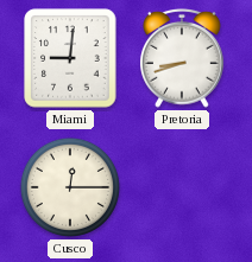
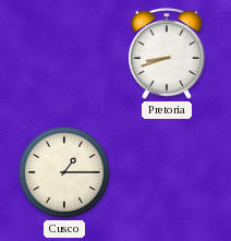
Miami: 9:01 -> none (70, 58)
Cusco: 12:15 -> 1:15 (64, 172)
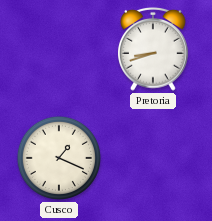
Cusco: 1:15 -> 1:19 (59, 158)
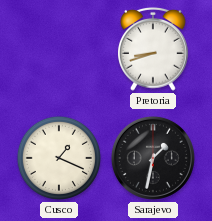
Sarajevo: none -> 1:32 (153, 158)
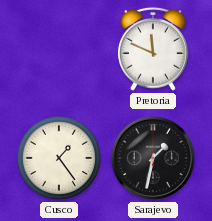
Pretoria: 8:42 -> 11:49 (154, 49)
Cusco: 1:19 -> 1:24 (59, 158)
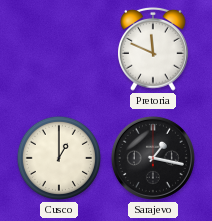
Cusco: 1:24 -> 1:00 (59, 158)
Sarajevo: 1:32 -> 1:17 (153, 158)
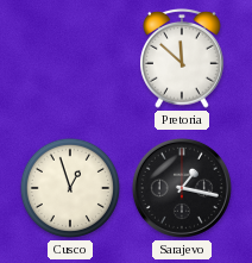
Pretoria: 11:49 -> 11:52 (183, 58)
Cusco: 1:00 -> 12:57 (70, 188)
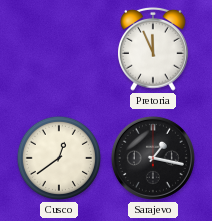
Pretoria: 11:52 -> 11:56 (154, 49)
Cusco: 12:57 -> 12:39 (59, 158)
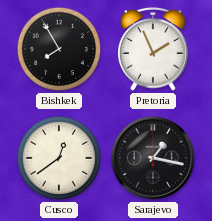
Bishkek: none -> 7:55 (59, 49)
Pretoria: 11:56 -> 1:56 (154, 49)
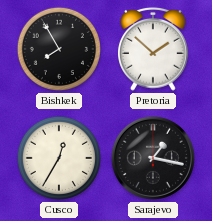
Pretoria: 1:56 -> 1:52 (154, 49)
Cusco: 12:39 -> 12:35 (59, 158)
